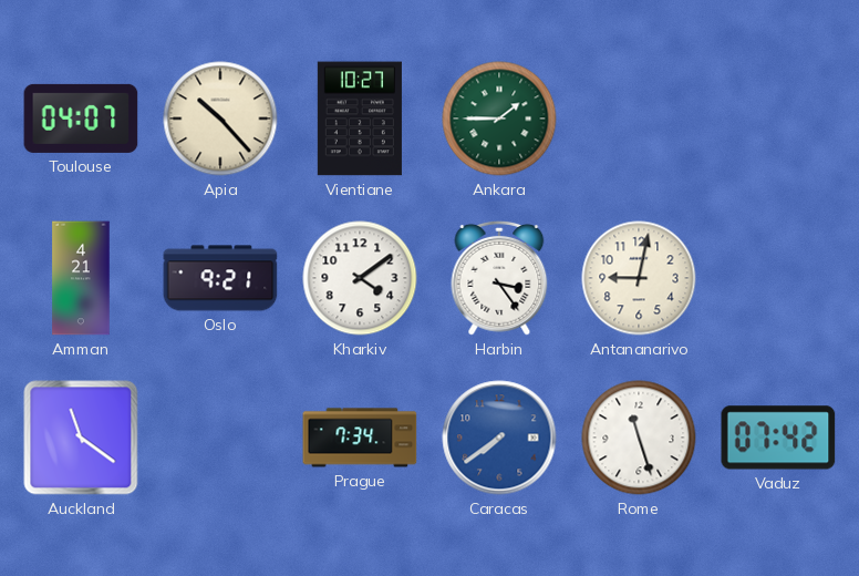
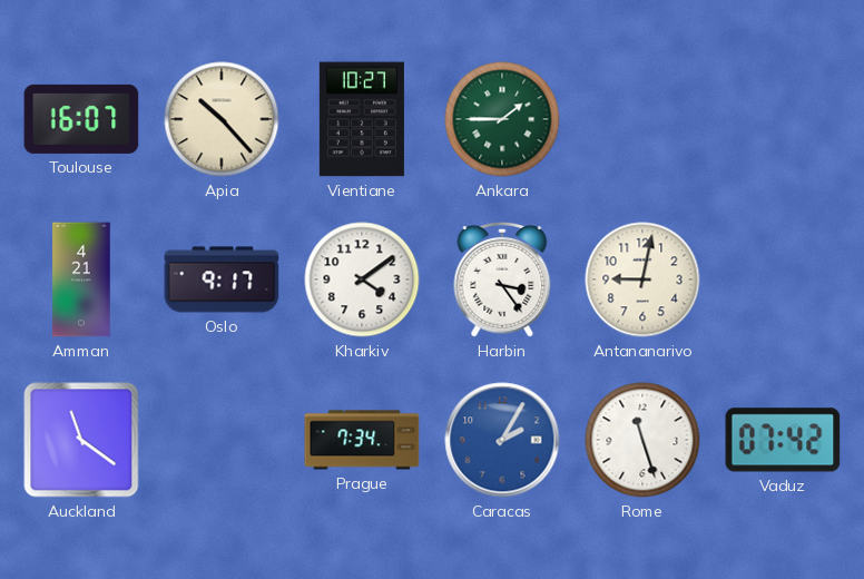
Toulouse: 04:07 -> 16:07 (81, 119)
Oslo: 9:21 -> 9:17 (222, 279)
Caracas: 7:39 -> 2:05 (502, 440)
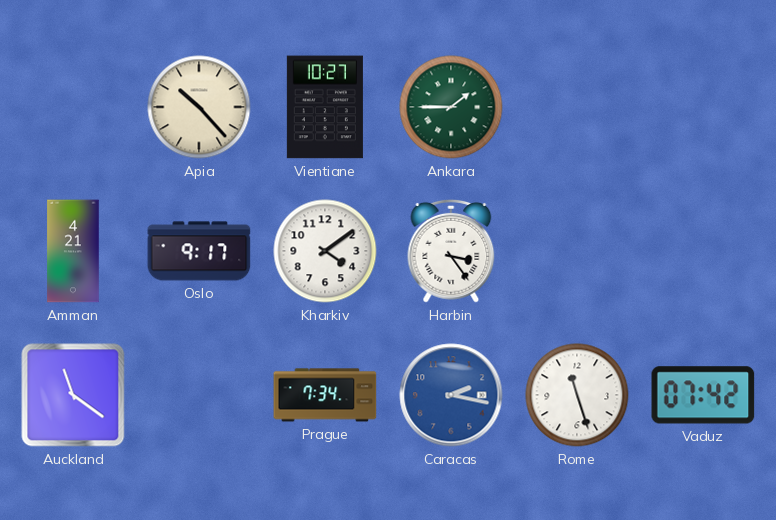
Toulouse: 16:07 -> none (81, 119)
Antananarivo: 9:02 -> none (642, 279)
Caracas: 2:05 -> 2:17 (451, 395)
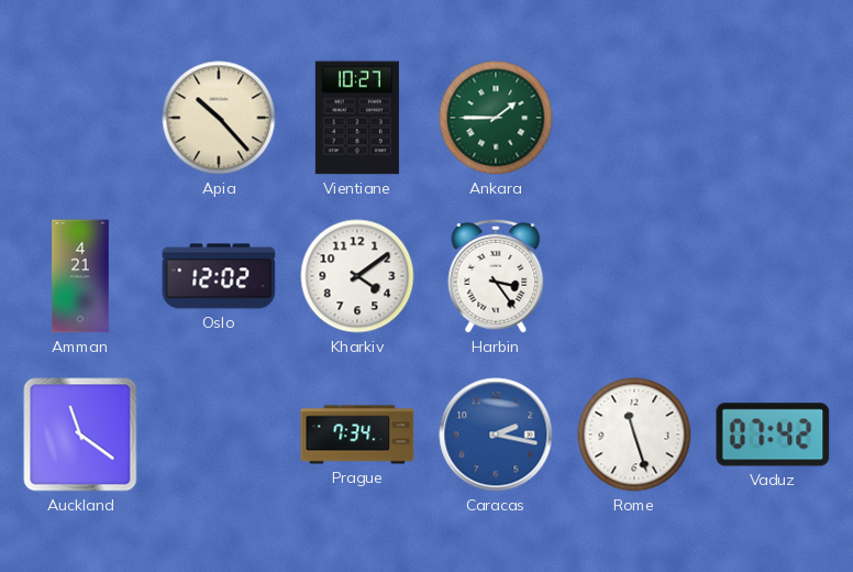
Oslo: 9:17 -> 12:02 (219, 276)
